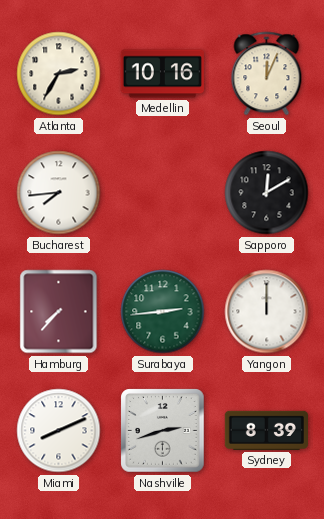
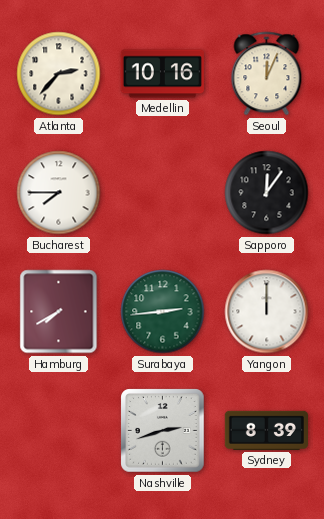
Atlanta: 2:35 -> 2:37 (59, 74)
Bucharest: 7:44 -> 7:45 (59, 193)
Sapporo: 12:10 -> 12:06 (267, 193)
Hamburg: 7:37 -> 7:40 (59, 312)
Miami: 8:11 -> none (59, 431)
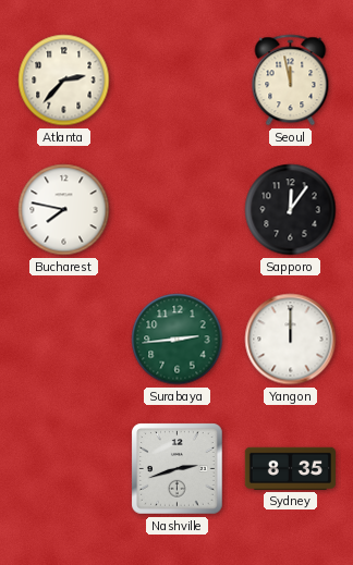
Medellin: 10:16 -> none (162, 74)
Seoul: 12:04 -> 11:58 (291, 81)
Bucharest: 7:45 -> 7:47 (64, 210)
Hamburg: 7:40 -> none (59, 312)
Sydney: 8:39 -> 8:35 (290, 468)
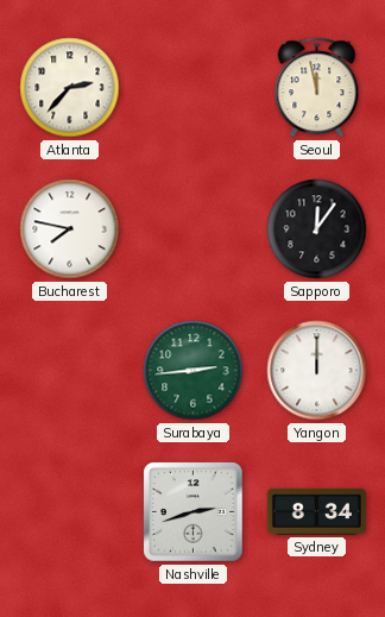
Sydney: 8:35 -> 8:34 (316, 511)
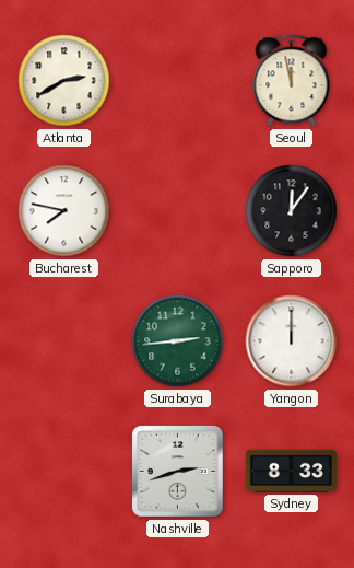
Atlanta: 2:37 -> 2:40 (64, 81)
Sydney: 8:34 -> 8:33 (291, 471)
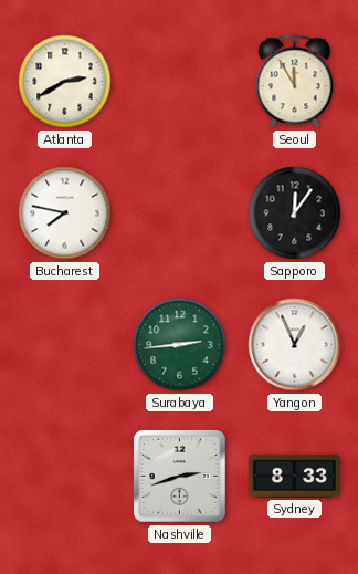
Seoul: 11:58 -> 11:55 (295, 82)
Yangon: 12:00 -> 12:56 (295, 345)
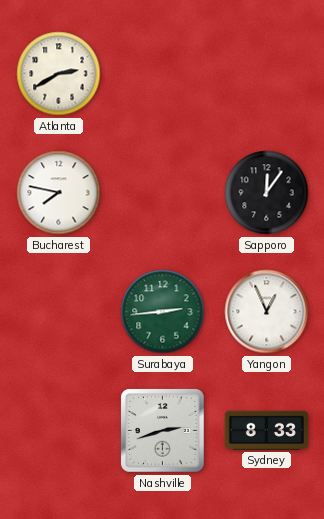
Seoul: 11:55 -> none (295, 82)
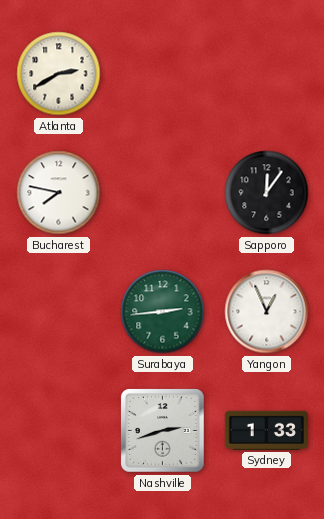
Sydney: 8:33 -> 1:33 (266, 430)
